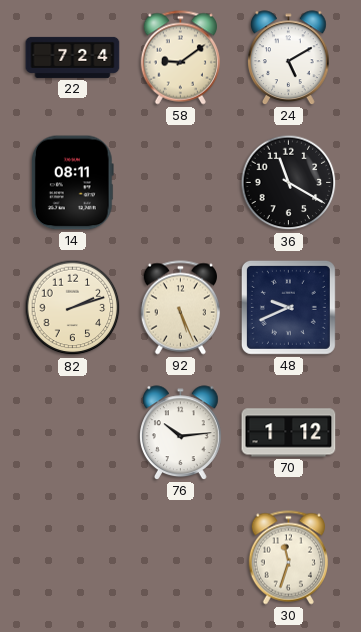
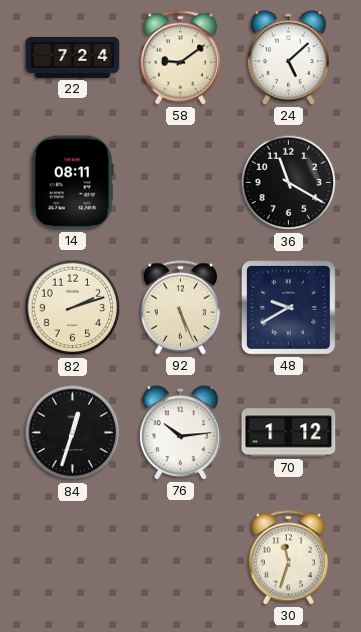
24: 5:10 -> 5:08 (289, 58)
48: 9:41 -> 9:40 (288, 307)
84: none -> 12:33 (73, 433)
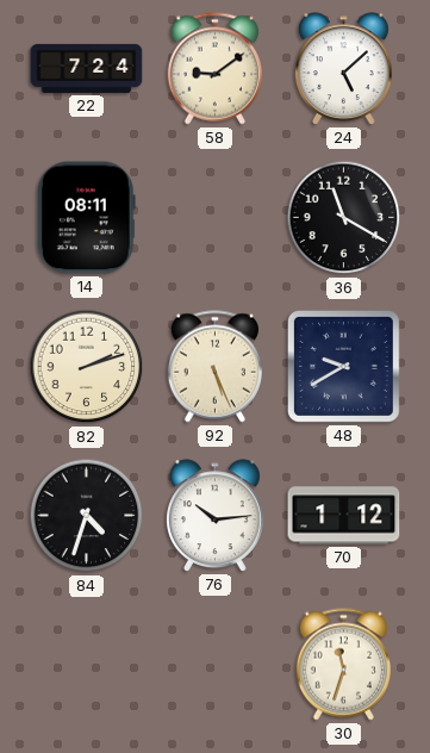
84: 12:33 -> 4:33 (87, 516)
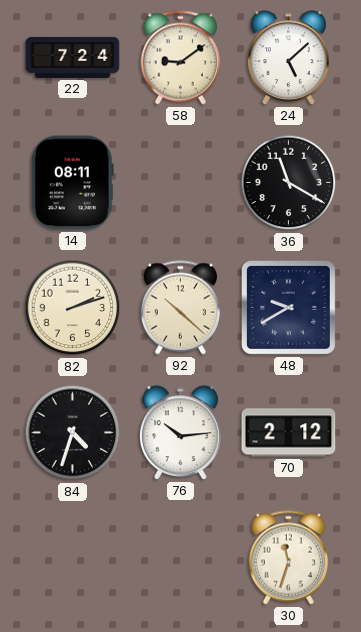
92: 5:26 -> 10:22 (180, 308)
70: 1:12 -> 2:12 (289, 433)
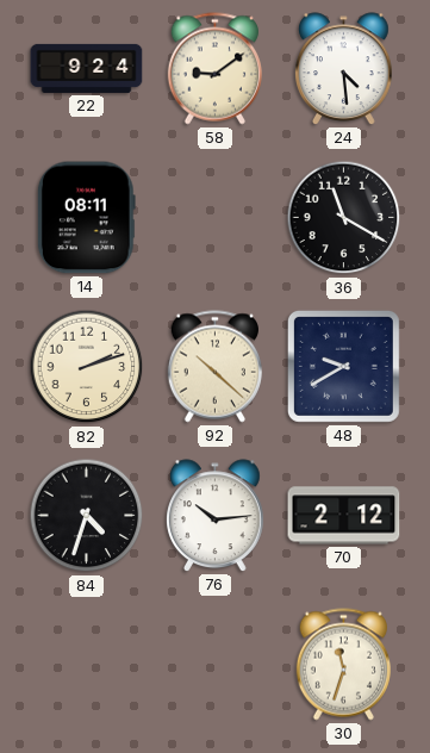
22: 7:24 -> 9:24 (87, 68)
24: 5:08 -> 4:29 (344, 69)
